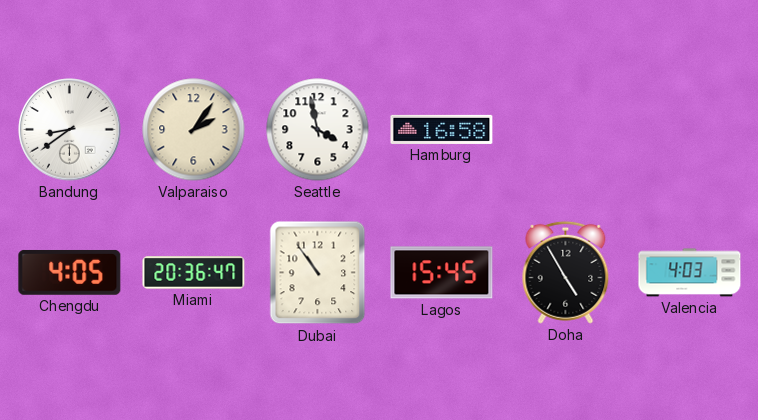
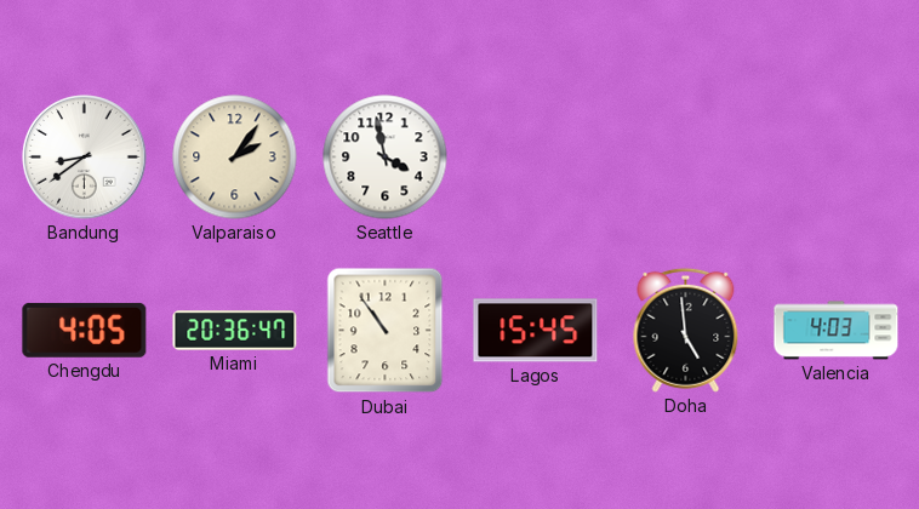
Hamburg: 16:58 -> none (442, 129)
Doha: 4:55 -> 4:59 (686, 330)
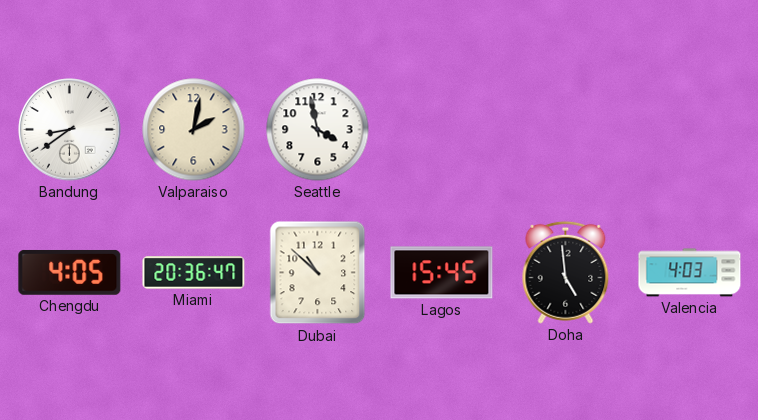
Valparaiso: 2:06 -> 2:02 (194, 130)
Dubai: 10:54 -> 10:52 (318, 273)
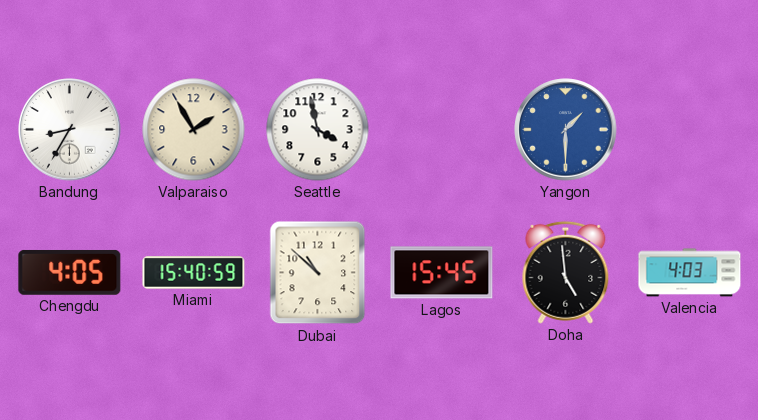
Bandung: 8:39 -> 8:35 (70, 130)
Valparaiso: 2:02 -> 1:55 (194, 130)
Yangon: none -> 1:30 (566, 130)
Miami: 20:36 -> 15:40 (194, 273)
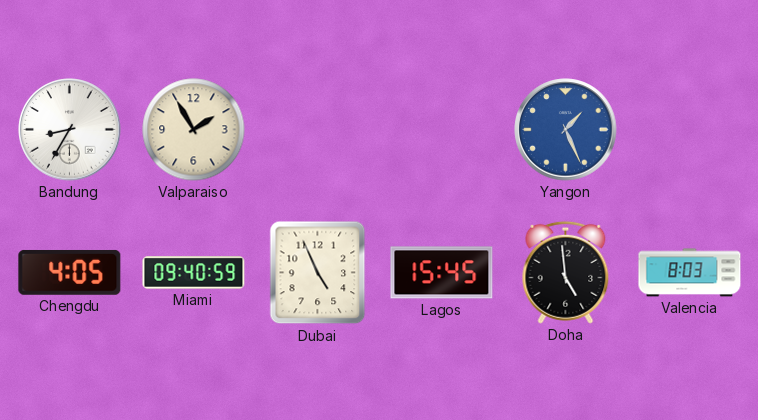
Seattle: 3:58 -> none (318, 130)
Yangon: 1:30 -> 1:26 (566, 130)
Miami: 15:40 -> 09:40 (194, 273)
Dubai: 10:52 -> 4:56 (318, 273)
Valencia: 4:03 -> 8:03 (690, 273)
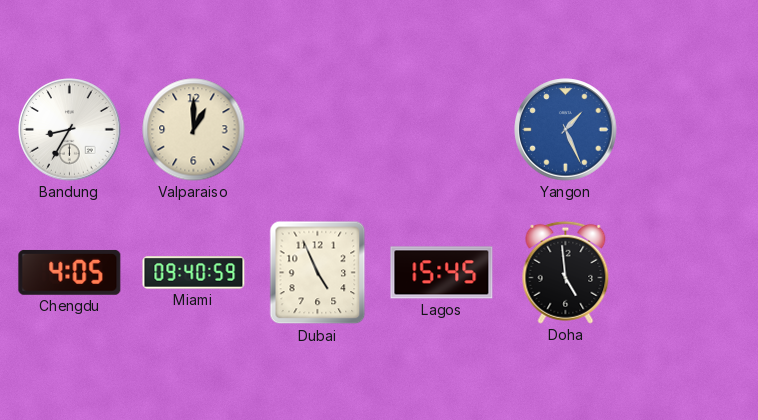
Valparaiso: 1:55 -> 1:00 (194, 130)
Valencia: 8:03 -> none (690, 273)
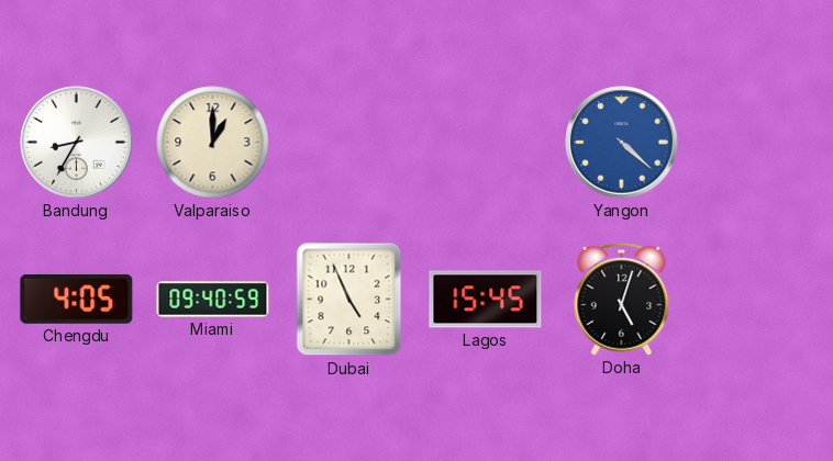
Yangon: 1:26 -> 4:22 (622, 143)
Doha: 4:59 -> 5:03 (622, 299)
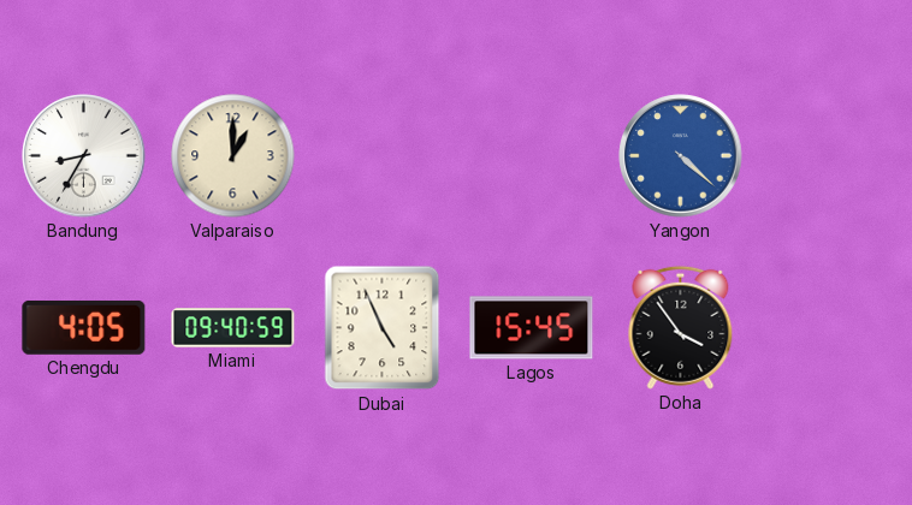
Doha: 5:03 -> 3:54 (681, 327)
